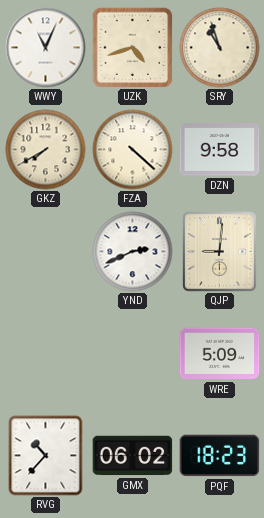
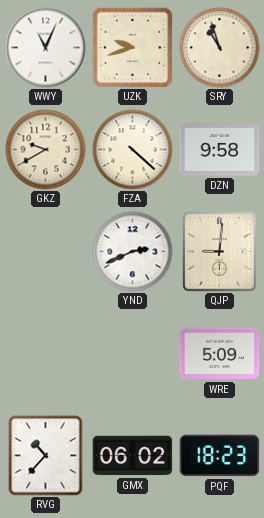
UZK: 4:42 -> 9:42 (132, 47)
GKZ: 7:40 -> 9:40 (46, 150)
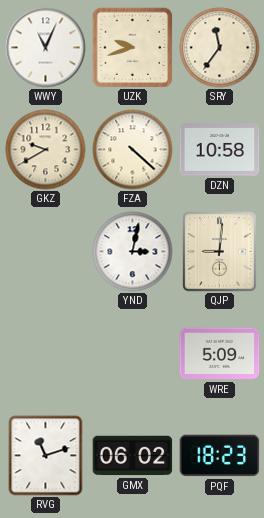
SRY: 10:57 -> 11:36 (220, 48)
DZN: 9:58 -> 10:58 (220, 150)
YND: 2:41 -> 3:02 (133, 252)
RVG: 10:37 -> 11:12 (46, 456)
